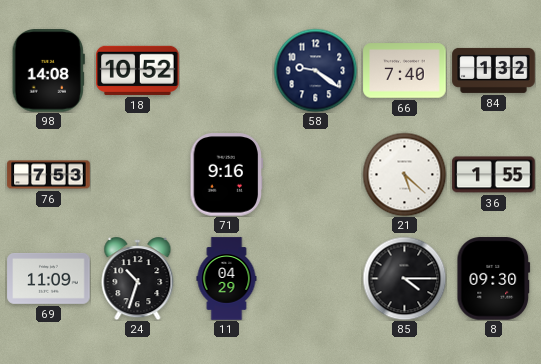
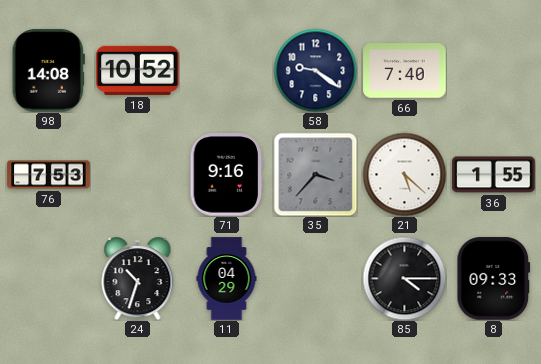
84: 1:32 -> none (494, 70)
35: none -> 3:37 (315, 174)
69: 11:09 -> none (49, 278)
8: 09:30 -> 09:33 (494, 279)
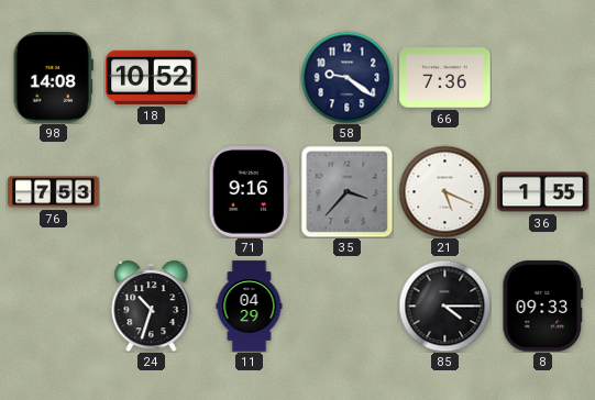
66: 7:40 -> 7:36 (445, 78)
21: 5:22 -> 5:19 (444, 191)
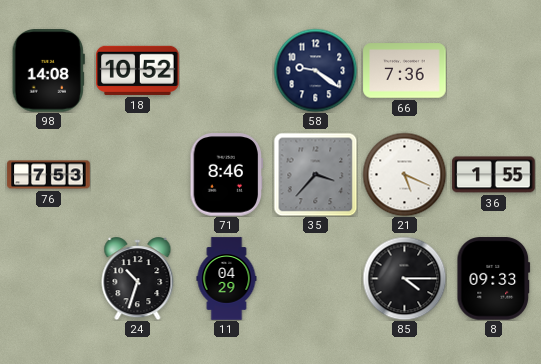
71: 9:16 -> 8:46 (227, 175)
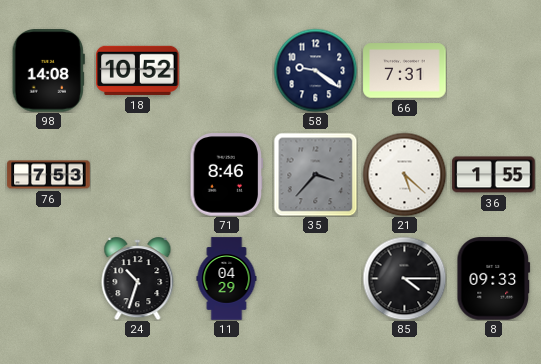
66: 7:36 -> 7:31 (405, 71)
21: 5:19 -> 5:22 (404, 174)
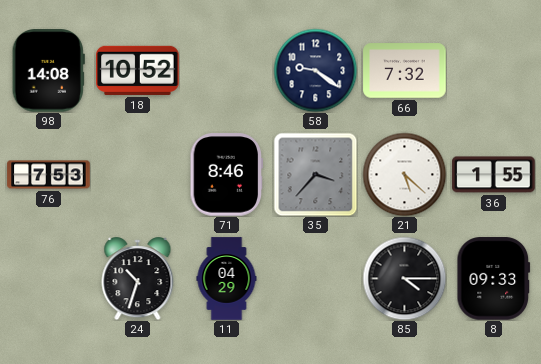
66: 7:31 -> 7:32 (405, 71)
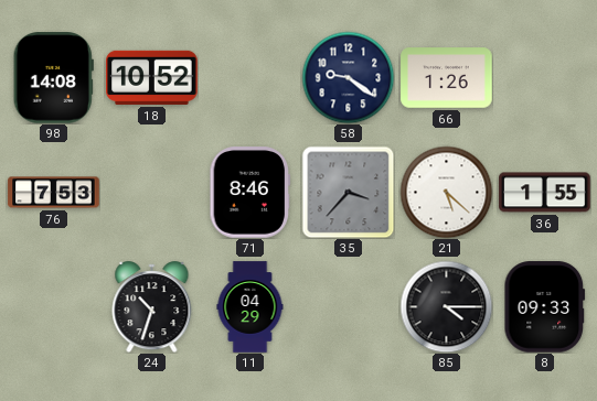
66: 7:32 -> 1:26 (447, 78)
